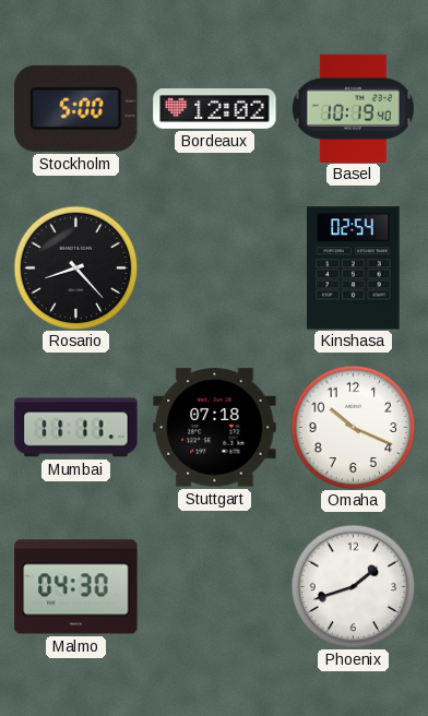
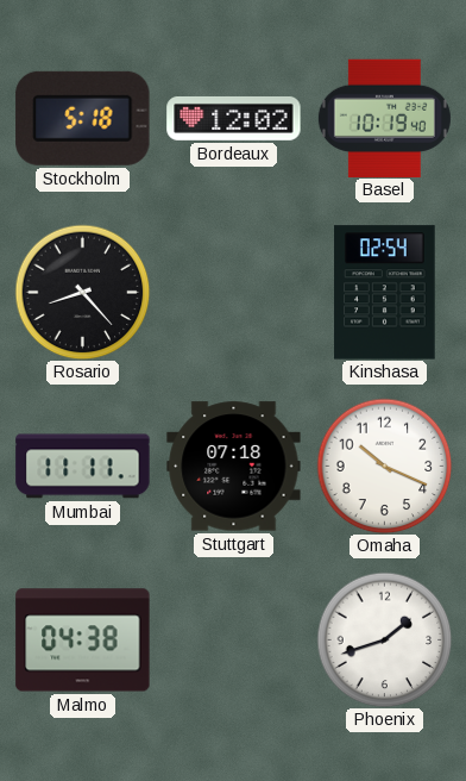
Stockholm: 5:00 -> 5:18 (83, 118)
Malmo: 04:30 -> 04:38 (83, 641)
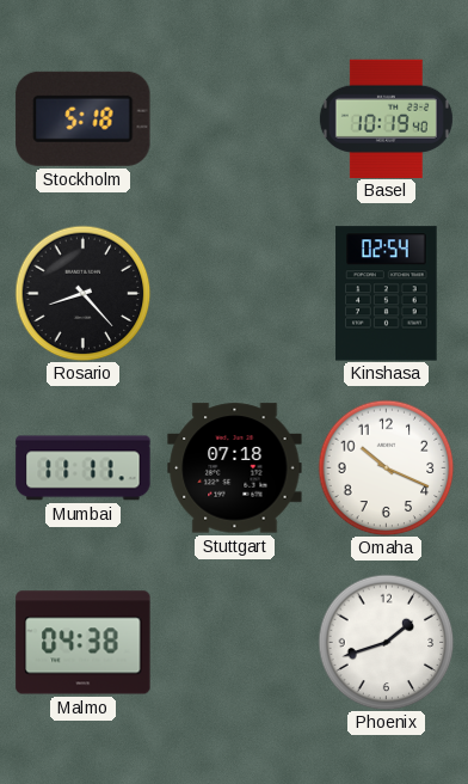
Bordeaux: 12:02 -> none (234, 118)
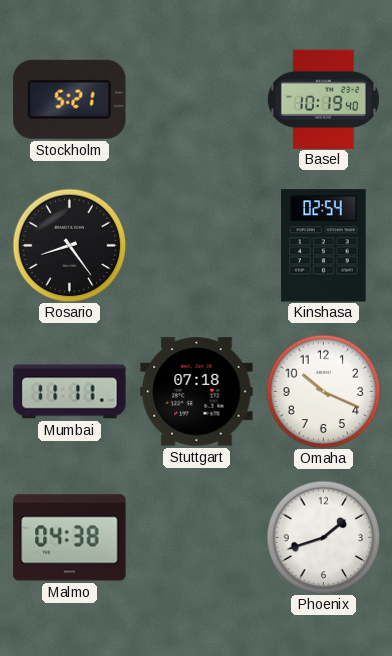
Stockholm: 5:18 -> 5:21 (70, 99)
Rosario: 8:23 -> 8:24 (69, 245)
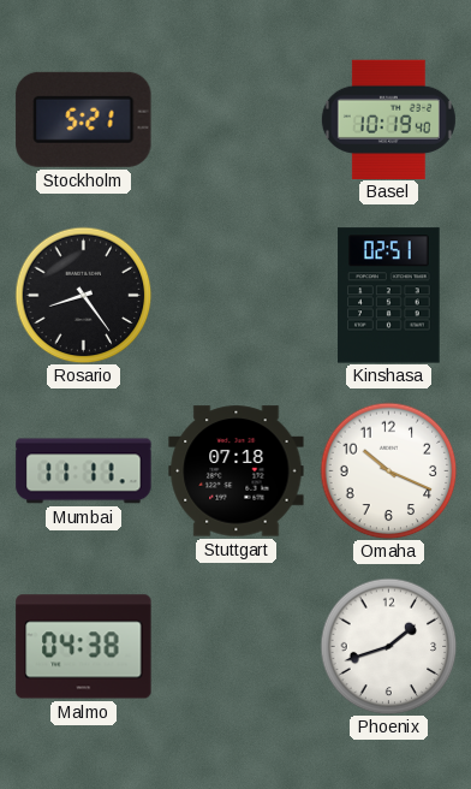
Kinshasa: 02:54 -> 02:51 (389, 296)
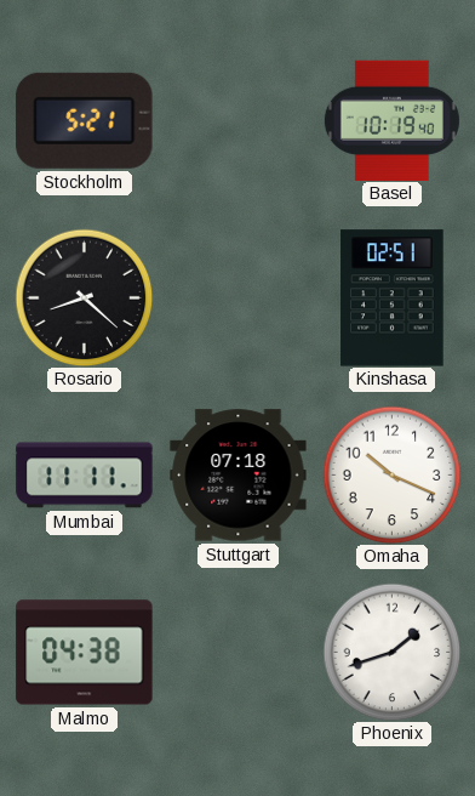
Rosario: 8:24 -> 8:22 (84, 297)
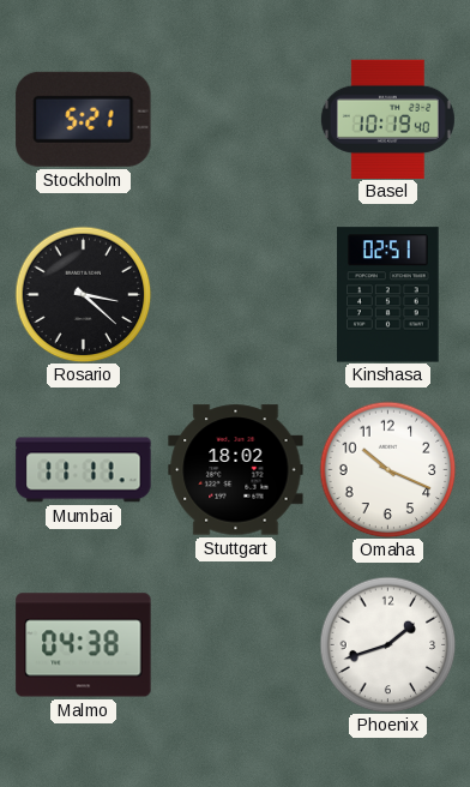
Rosario: 8:22 -> 3:22 (83, 294)
Stuttgart: 07:18 -> 18:02 (236, 470)
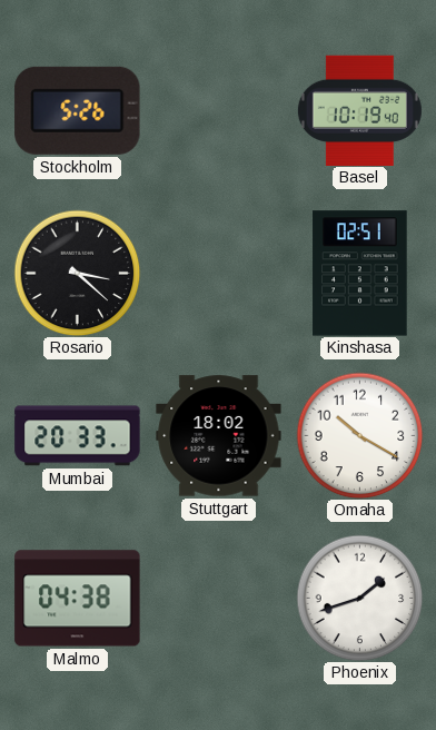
Stockholm: 5:21 -> 5:26 (78, 110)
Mumbai: 11:11 -> 20:33 (78, 436)
Omaha: 10:19 -> 10:20 (359, 435)
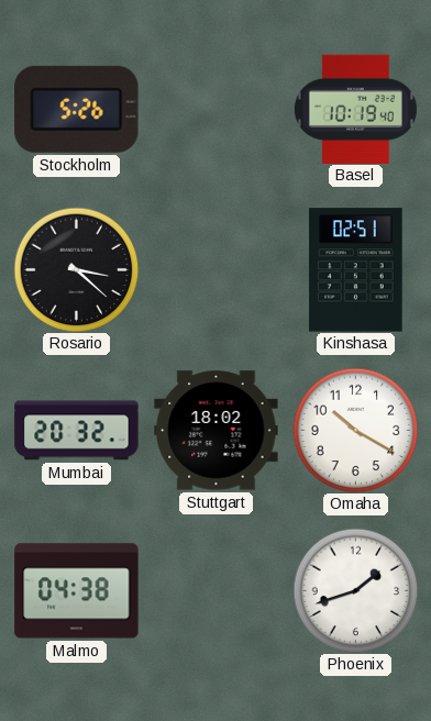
Mumbai: 20:33 -> 20:32 (77, 431)
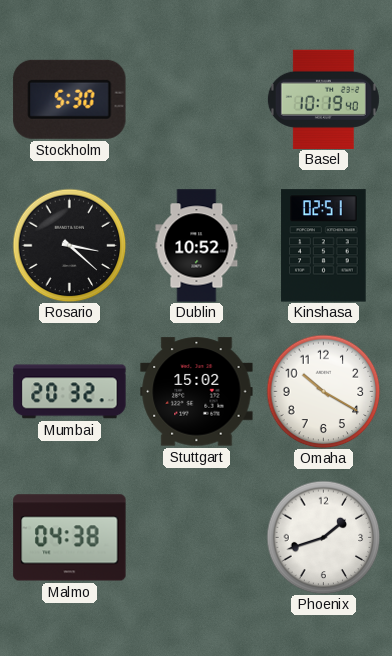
Stockholm: 5:26 -> 5:30 (70, 99)
Dublin: none -> 10:52 (197, 246)
Stuttgart: 18:02 -> 15:02 (197, 392)
